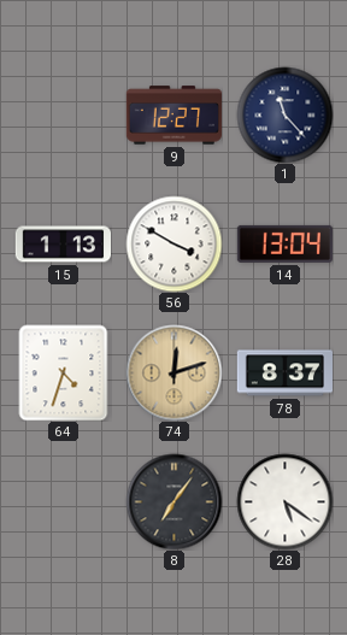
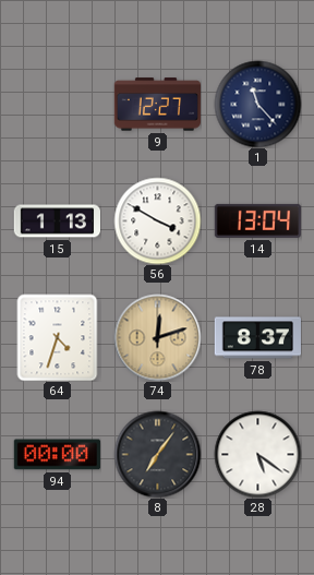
94: none -> 00:00 (57, 455)
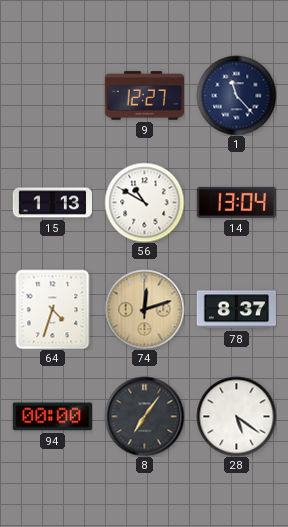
56: 3:50 -> 10:50 (144, 202)
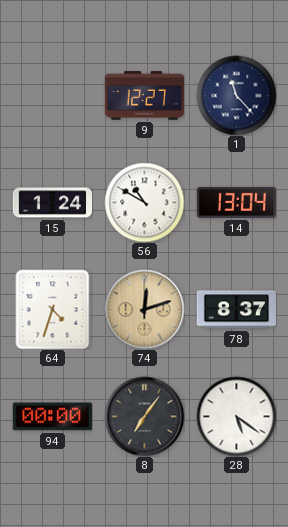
15: 1:13 -> 1:24 (52, 203)
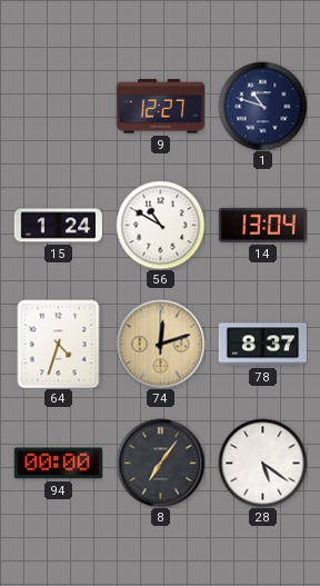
1: 11:23 -> 10:48 (262, 106)
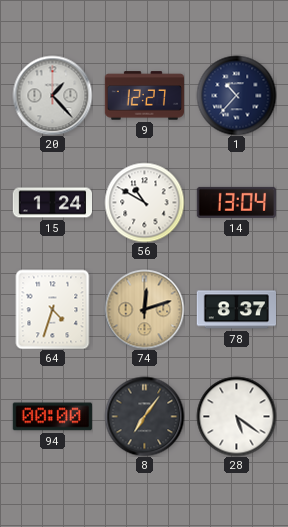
20: none -> 1:23 (52, 95)
1: 10:48 -> 10:37 (236, 95)
